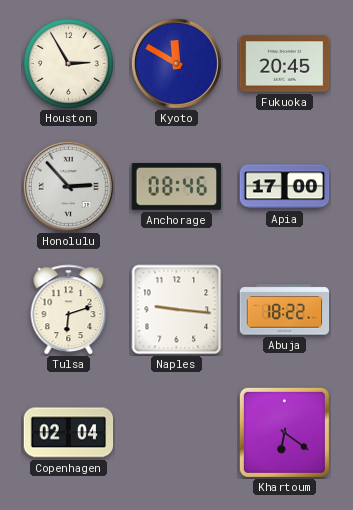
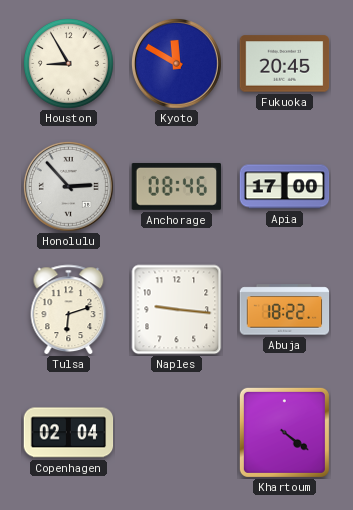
Houston: 2:55 -> 8:55 (69, 64)
Khartoum: 6:21 -> 4:21 (284, 432)
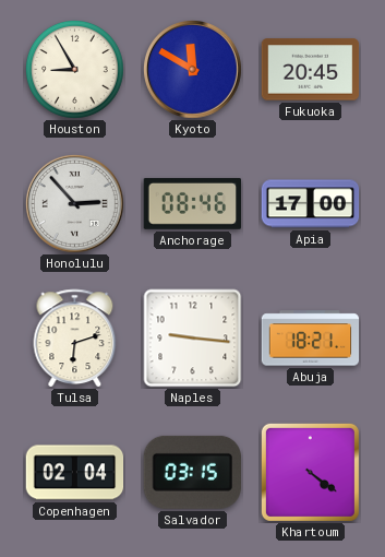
Abuja: 18:22 -> 18:21 (311, 339)
Salvador: none -> 03:15 (192, 472)
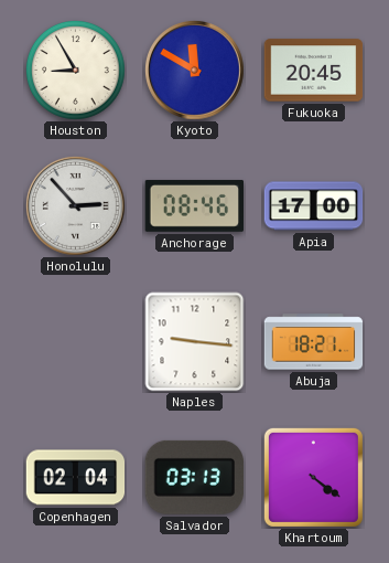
Tulsa: 6:12 -> none (75, 339)
Salvador: 03:15 -> 03:13 (194, 477)
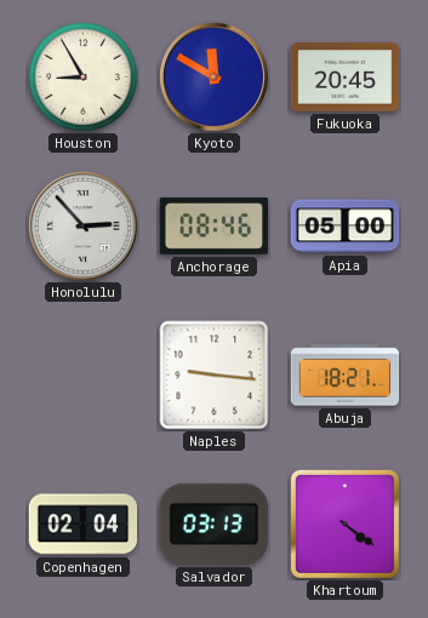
Apia: 17:00 -> 05:00 (346, 227)
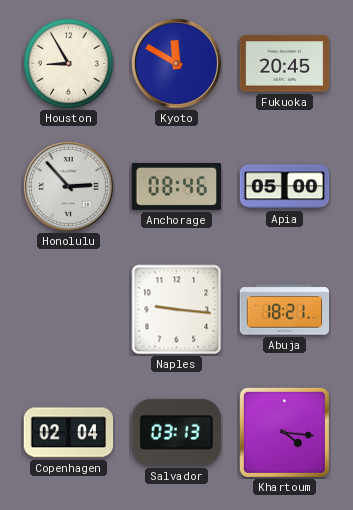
Khartoum: 4:21 -> 4:16 (284, 432)
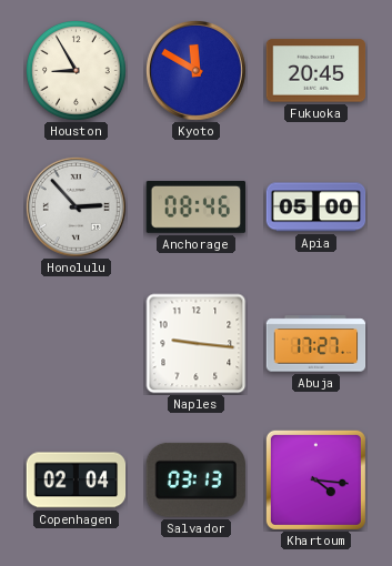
Abuja: 18:21 -> 17:27 (316, 344)
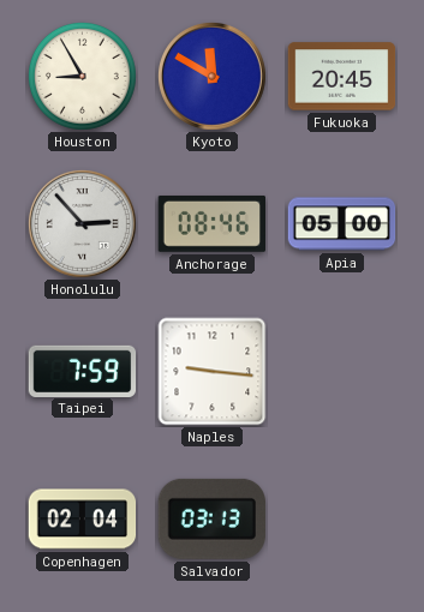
Taipei: none -> 7:59 (83, 371)
Abuja: 17:27 -> none (316, 344)
Khartoum: 4:16 -> none (315, 479)
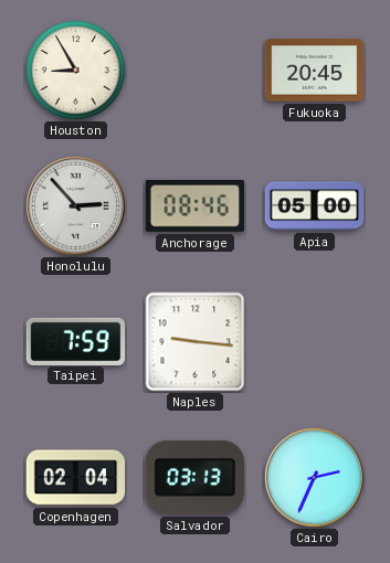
Kyoto: 11:50 -> none (211, 76)
Cairo: none -> 2:34 (314, 477)
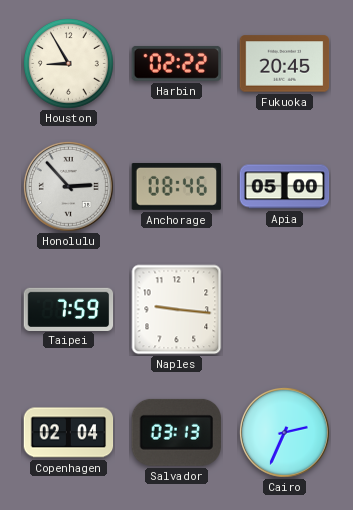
Harbin: none -> 02:22 (177, 63)
